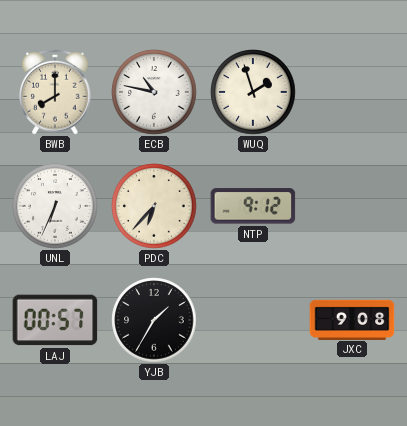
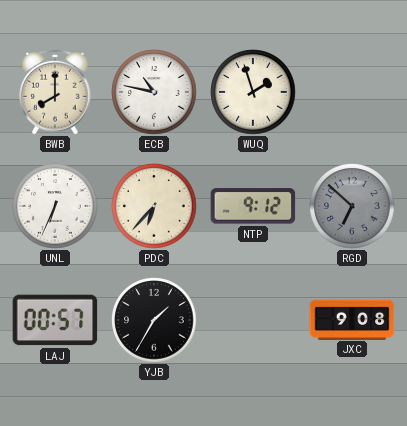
RGD: none -> 6:52 (352, 206)
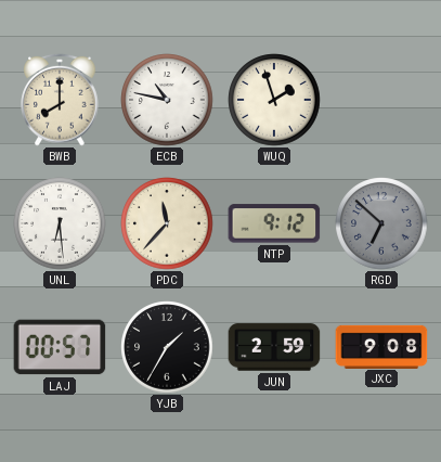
UNL: 6:34 -> 6:29 (60, 223)
PDC: 6:37 -> 11:37 (167, 223)
JUN: none -> 2:59 (274, 347)
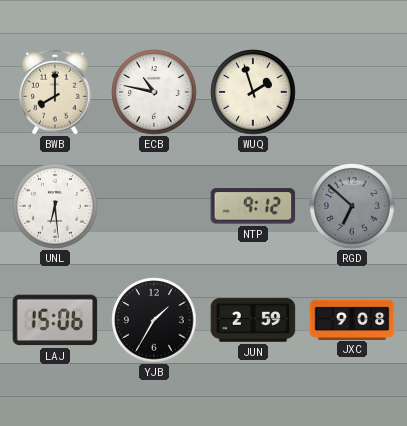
PDC: 11:37 -> none (167, 223)
LAJ: 00:57 -> 15:06 (55, 320)
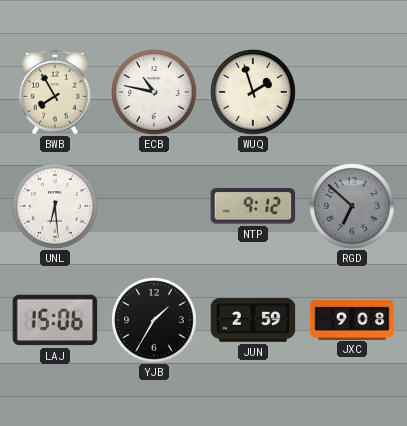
BWB: 8:00 -> 7:55 (55, 92)
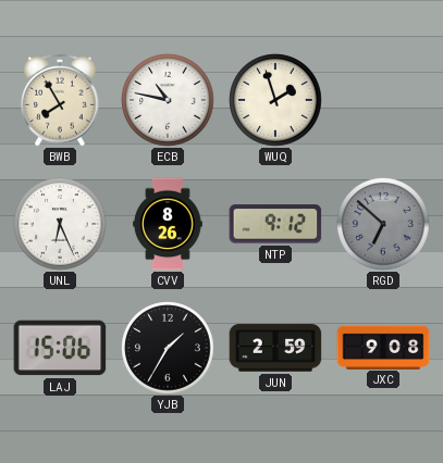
UNL: 6:29 -> 6:26 (60, 224)
CVV: none -> 8:26 (168, 224)
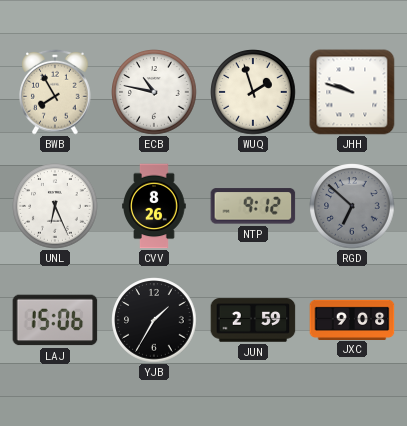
JHH: none -> 9:48 (352, 92)
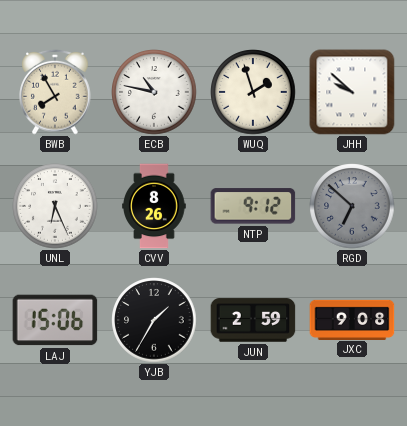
JHH: 9:48 -> 9:52 (352, 92)
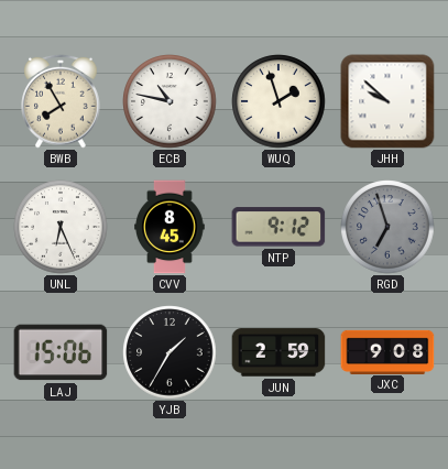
CVV: 8:26 -> 8:45 (170, 227)
RGD: 6:52 -> 6:57 (387, 227)
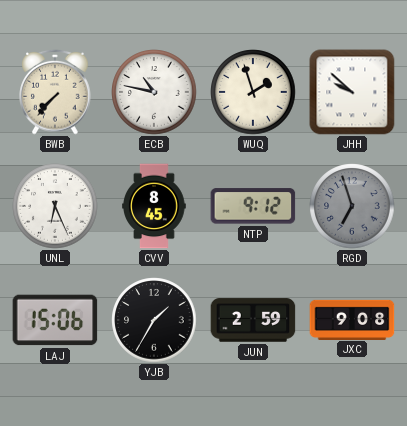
BWB: 7:55 -> 7:37 (55, 92)
